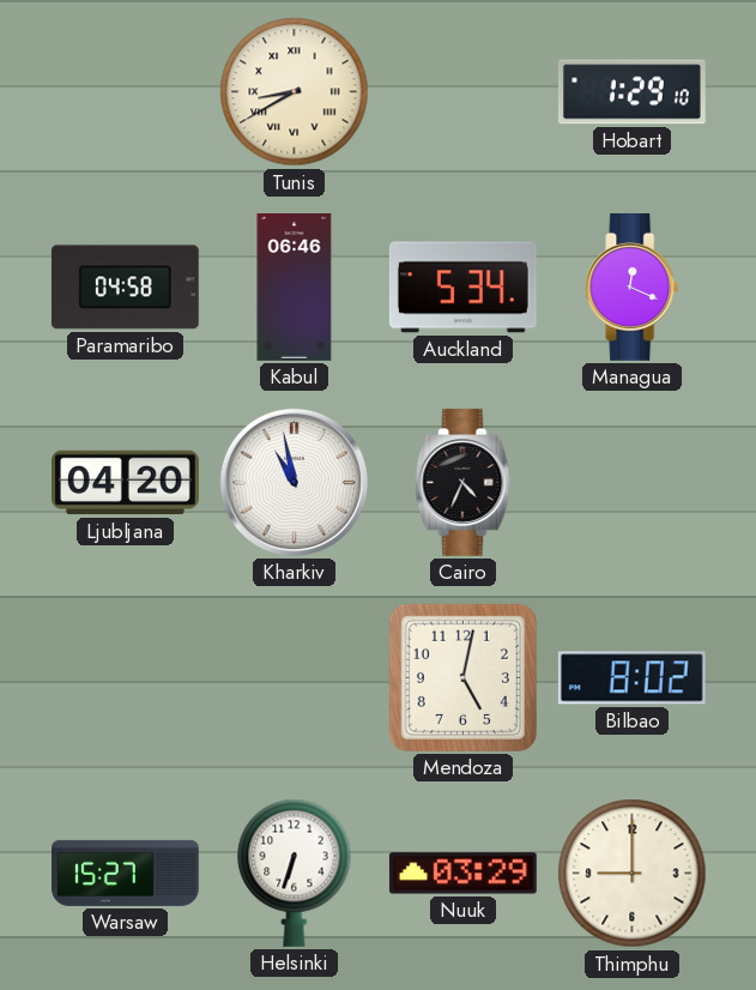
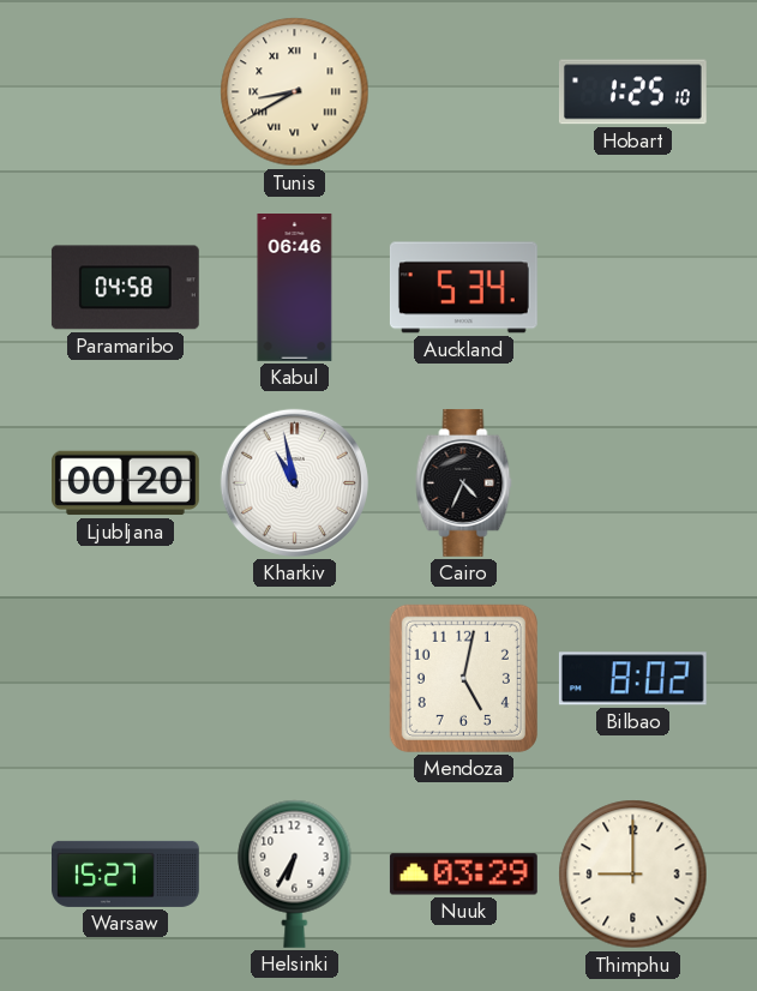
Hobart: 1:29 -> 1:25 (632, 92)
Managua: 12:19 -> none (633, 286)
Ljubljana: 04:20 -> 00:20 (126, 484)
Helsinki: 6:33 -> 6:35 (295, 873)
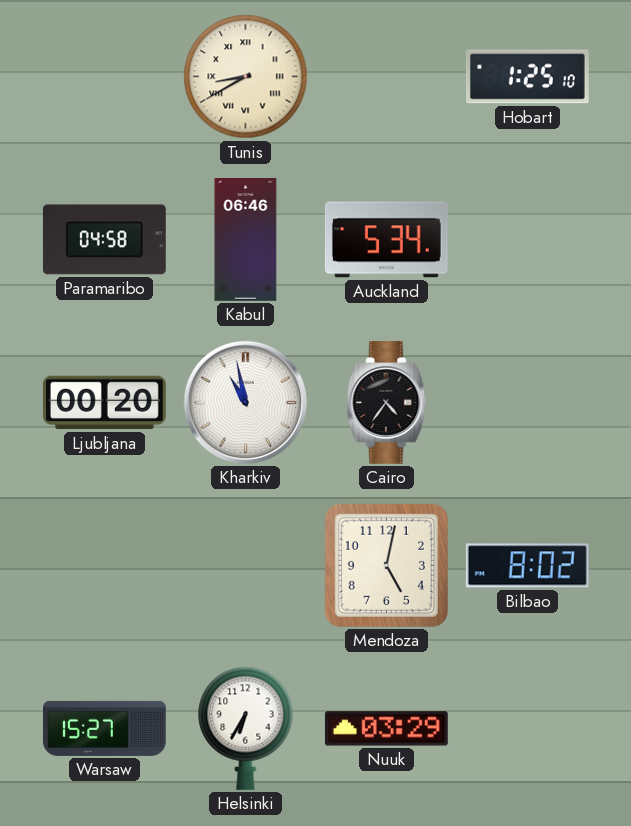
Cairo: 4:34 -> 4:36 (387, 402)
Thimphu: 9:00 -> none (633, 875)
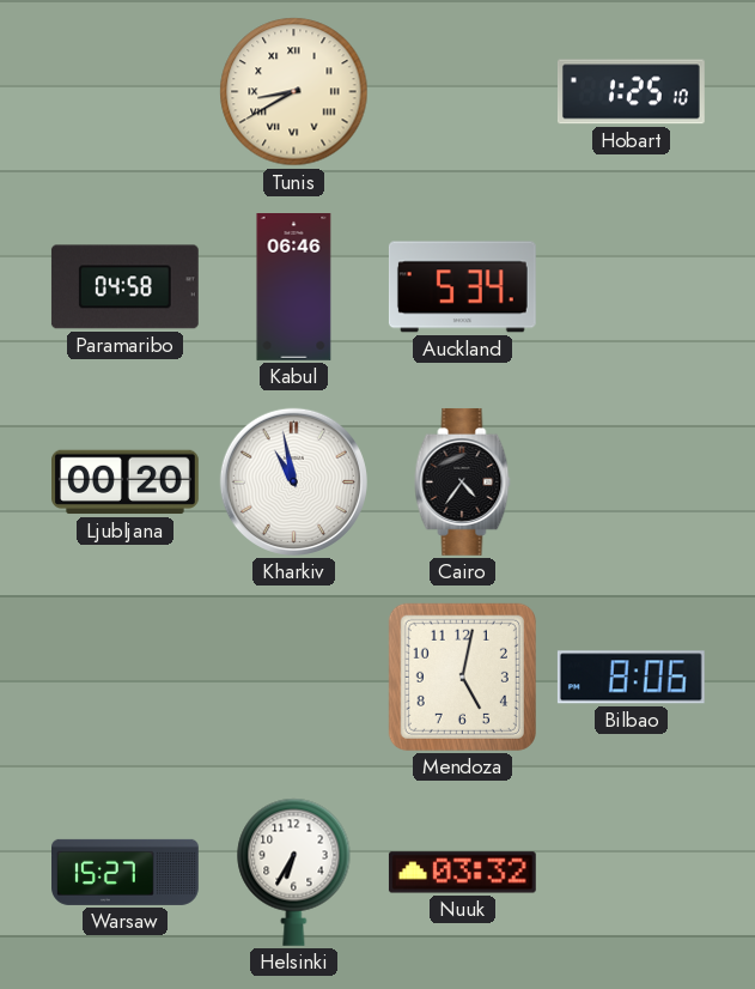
Bilbao: 8:02 -> 8:06 (631, 678)
Nuuk: 03:29 -> 03:32 (462, 873)
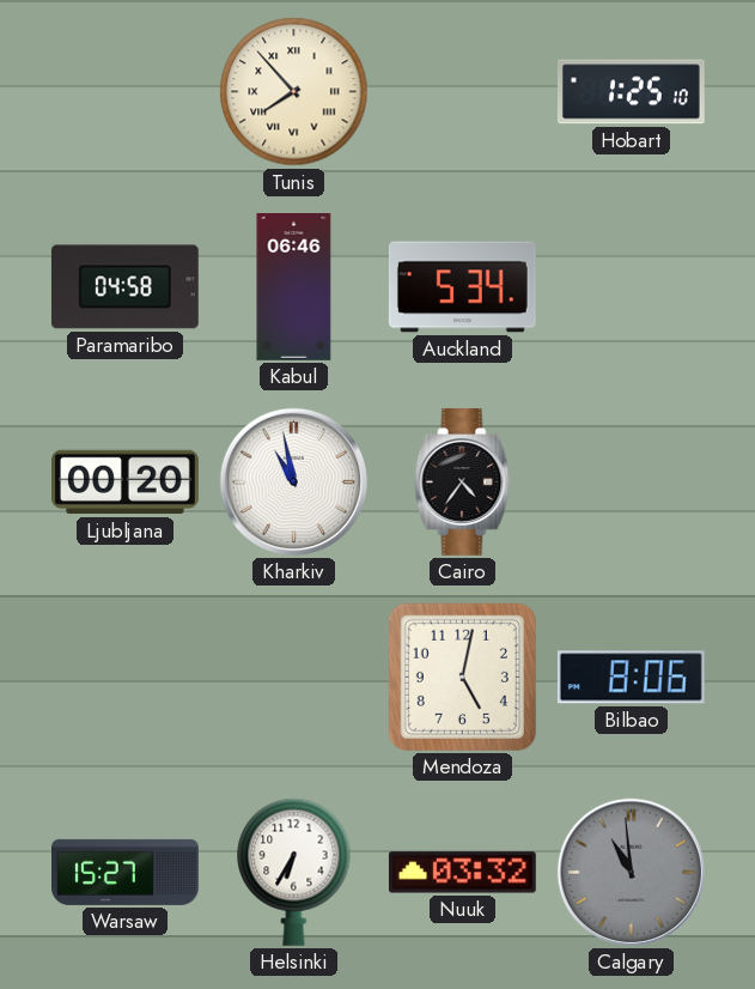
Tunis: 8:40 -> 7:53 (294, 92)
Calgary: none -> 10:59 (631, 872)
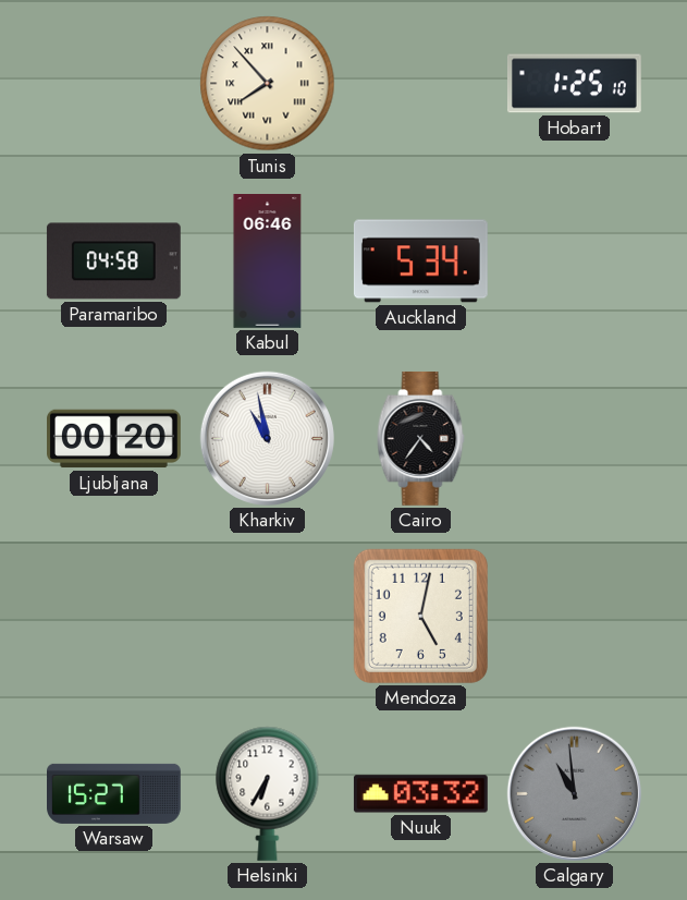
Bilbao: 8:06 -> none (631, 678)
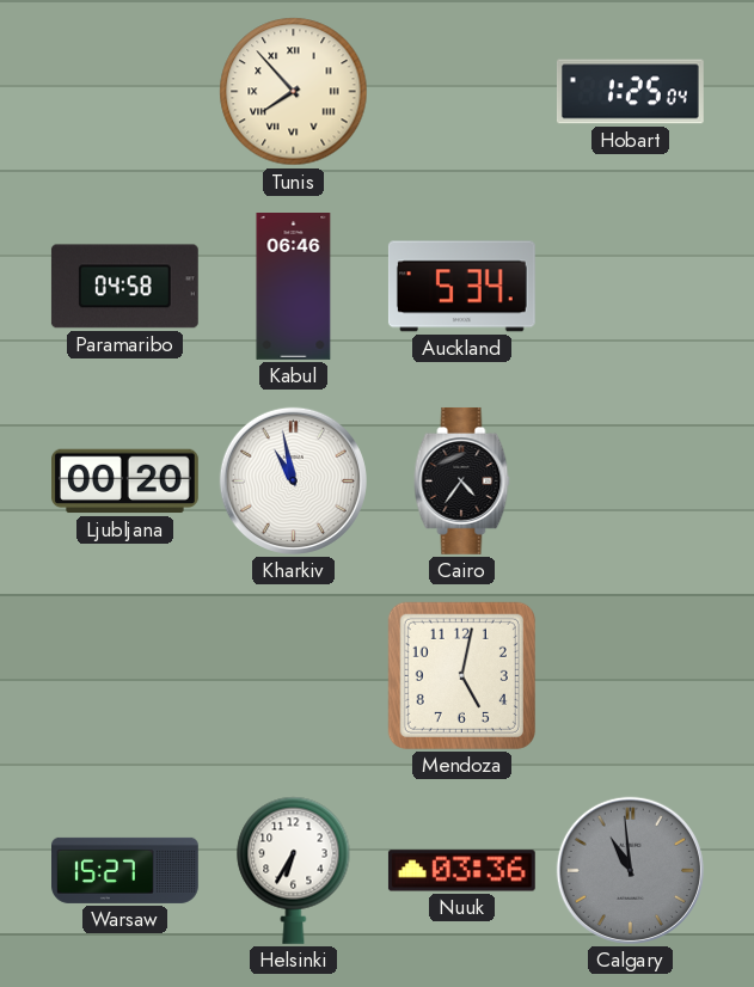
Hobart: 1:25:10 -> 1:25:04 (630, 92)
Nuuk: 03:32 -> 03:36 (461, 871)
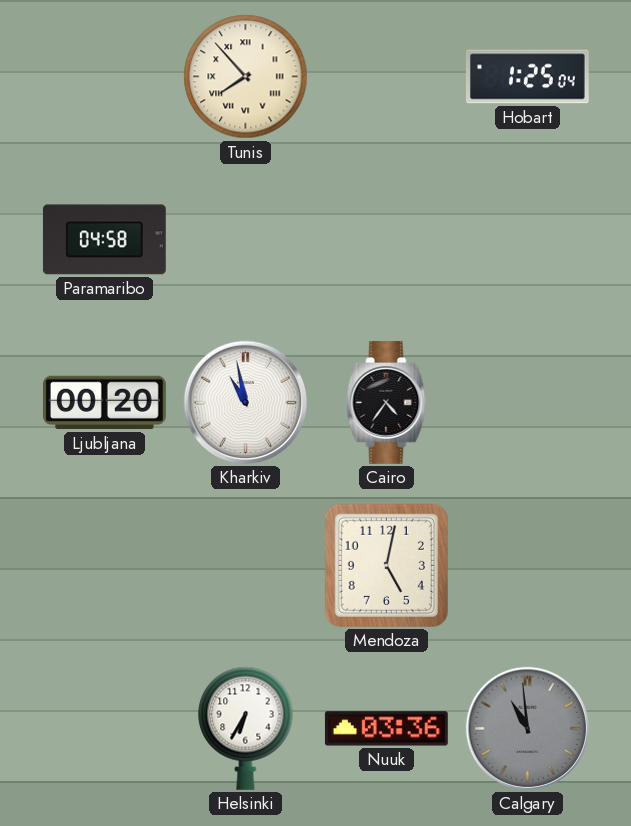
Kabul: 06:46 -> none (294, 287)
Auckland: 5:34 -> none (461, 287)
Warsaw: 15:27 -> none (125, 870)
